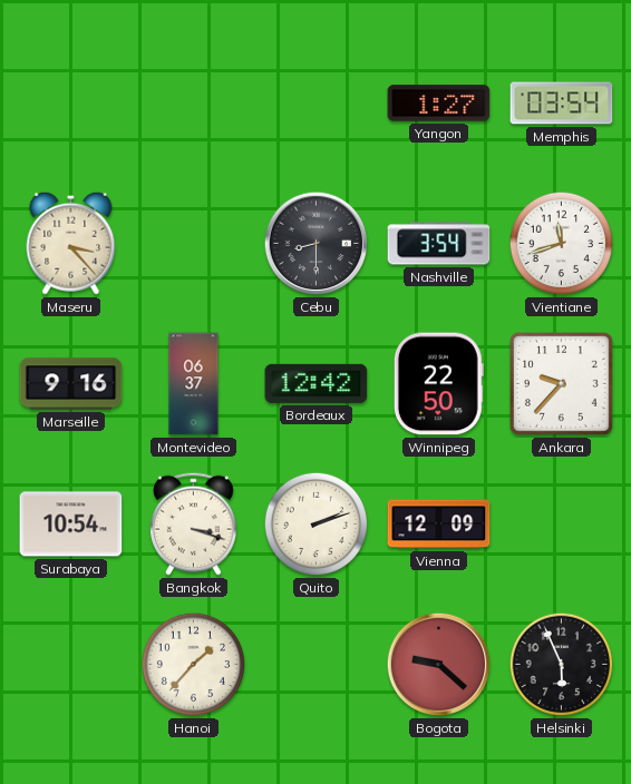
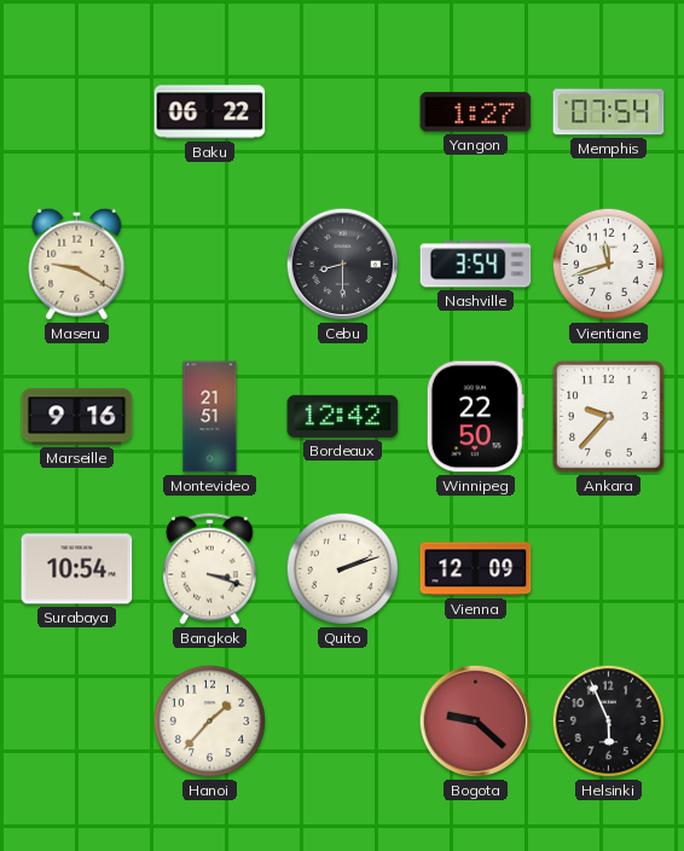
Baku: none -> 06:22 (210, 112)
Memphis: 03:54 -> 07:54 (609, 112)
Maseru: 3:23 -> 9:20 (77, 264)
Montevideo: 06:37 -> 21:51 (210, 417)
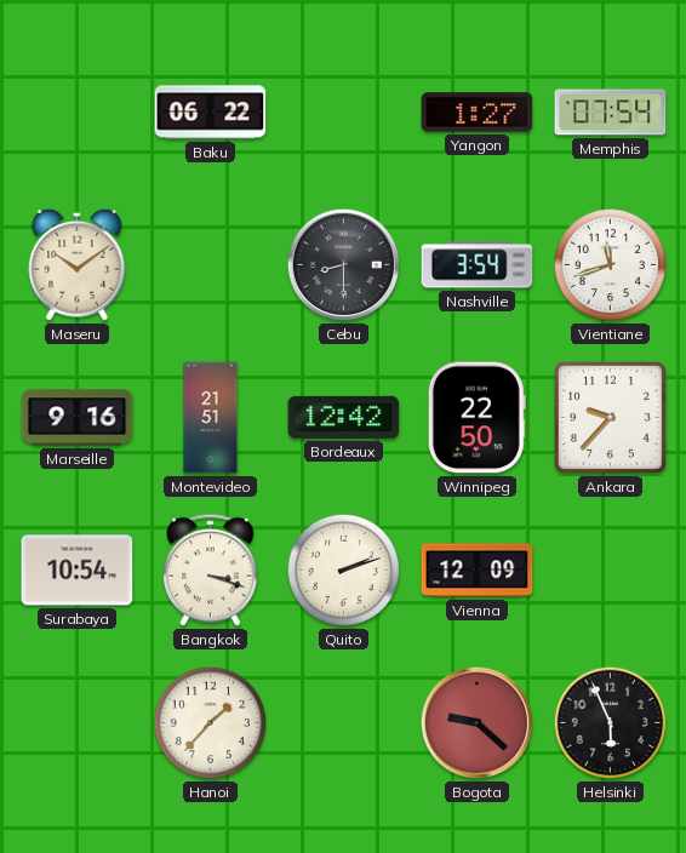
Maseru: 9:20 -> 10:09 (78, 264)
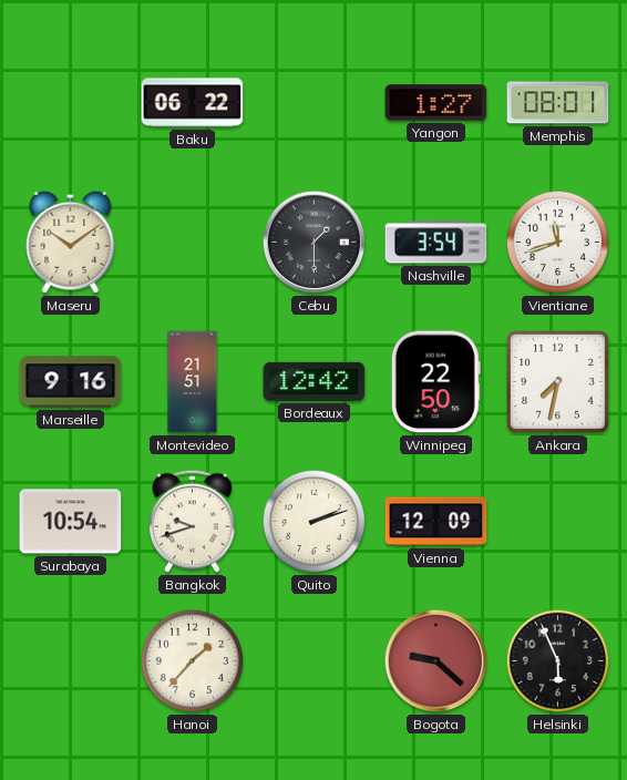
Memphis: 07:54 -> 08:01 (558, 103)
Cebu: 8:30 -> 1:30 (315, 243)
Ankara: 9:37 -> 7:32 (558, 382)
Bangkok: 3:18 -> 9:42 (193, 521)
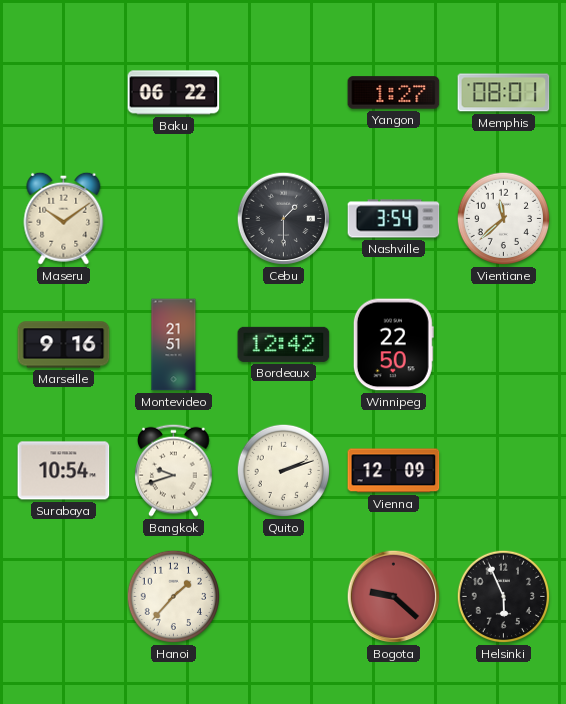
Vientiane: 11:42 -> 11:38 (504, 219)
Ankara: 7:32 -> none (558, 382)
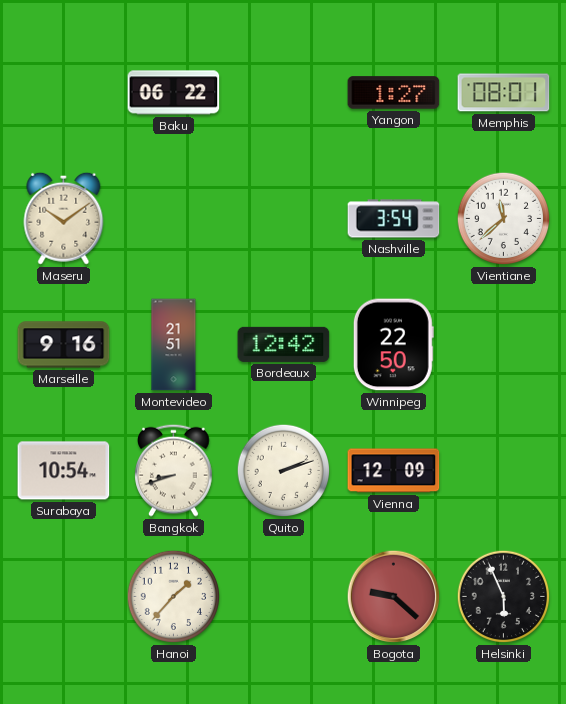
Cebu: 1:30 -> none (284, 219)
Bangkok: 9:42 -> 8:42 (174, 470)
